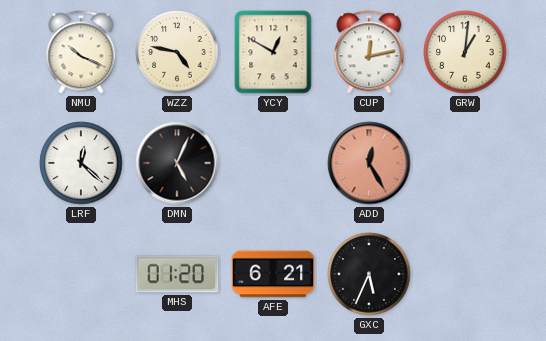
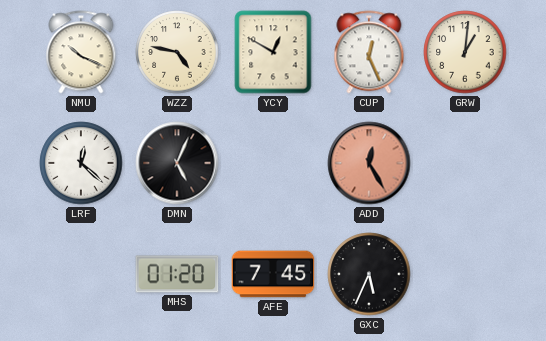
CUP: 12:13 -> 12:26 (369, 52)
AFE: 6:21 -> 7:45 (273, 274)
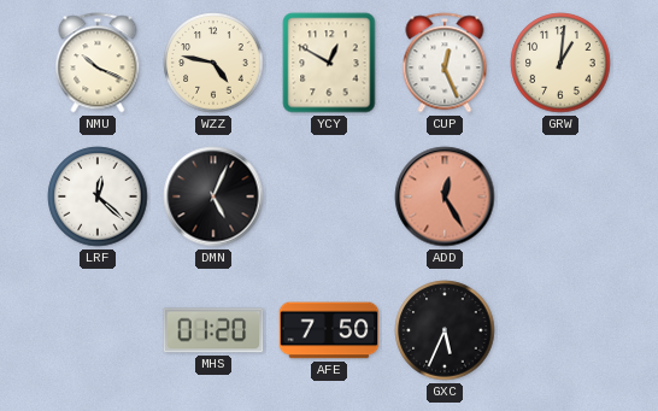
AFE: 7:45 -> 7:50 (329, 330)
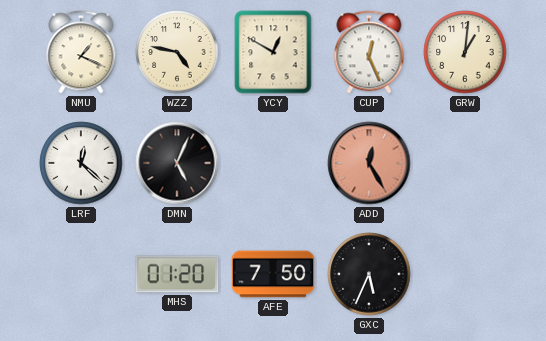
NMU: 10:19 -> 1:19 (81, 52)
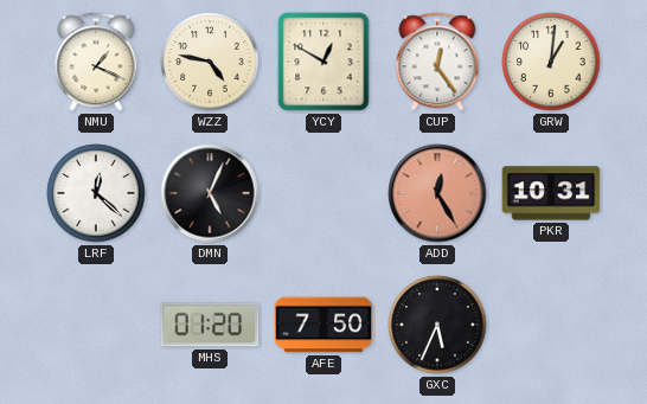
CUP: 12:26 -> 12:24 (437, 62)
PKR: none -> 10:31 (551, 193)
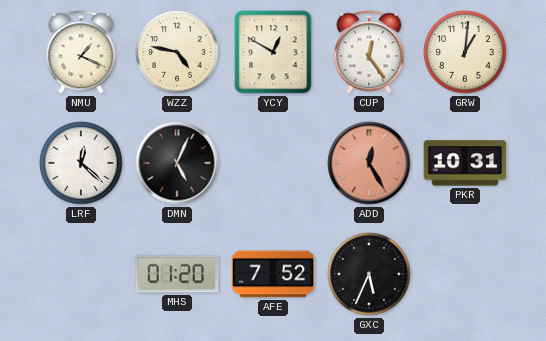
AFE: 7:50 -> 7:52 (273, 274)
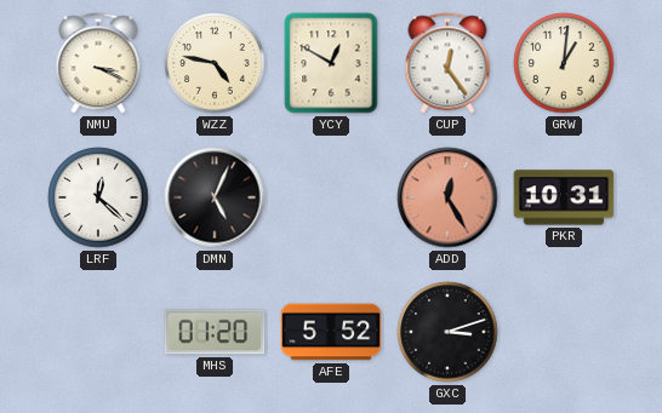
NMU: 1:19 -> 3:19 (98, 63)
AFE: 7:52 -> 5:52 (331, 332)
GXC: 5:34 -> 3:12 (447, 332)
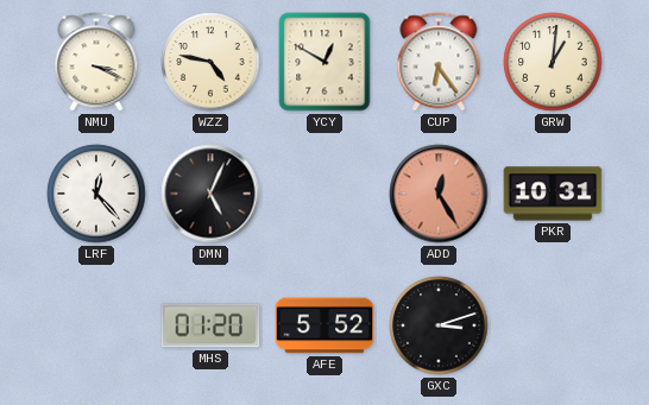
CUP: 12:24 -> 6:24 (439, 62)
LRF: 12:22 -> 12:23 (96, 194)
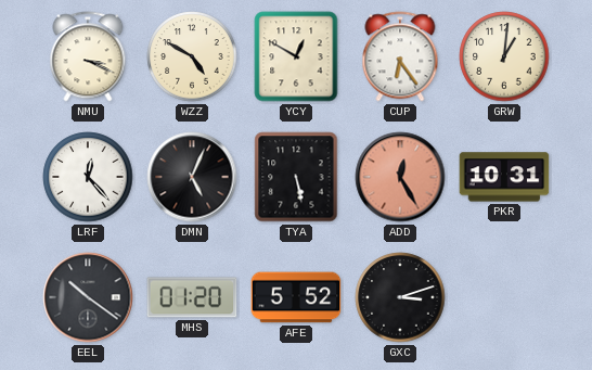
WZZ: 4:47 -> 4:50 (192, 56)
TYA: none -> 5:28 (296, 177)
EEL: none -> 10:21 (88, 297)
